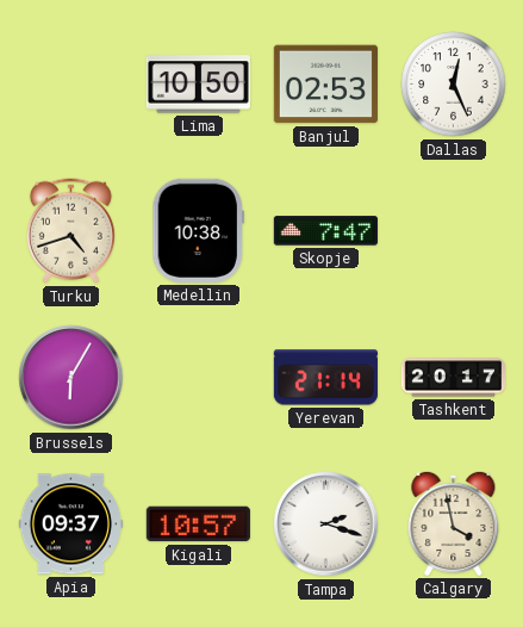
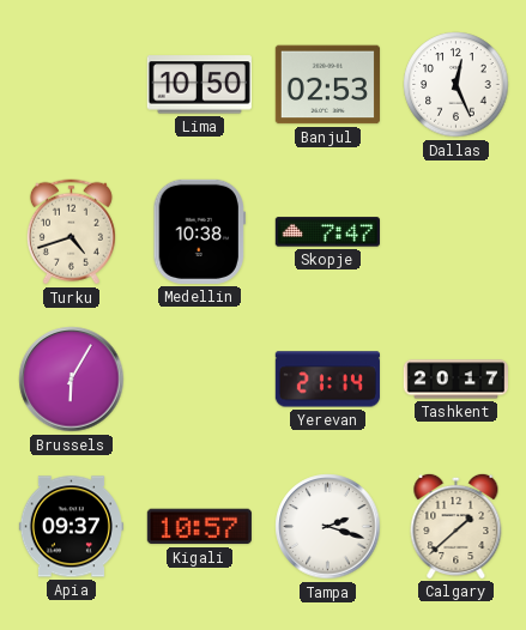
Calgary: 3:58 -> 1:38 (457, 526)
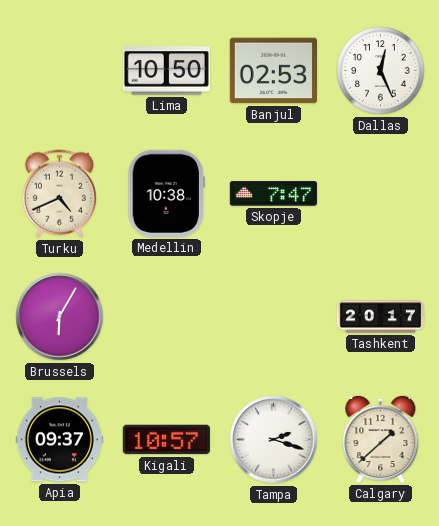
Turku: 4:42 -> 4:41 (59, 194)
Yerevan: 21:14 -> none (327, 380)
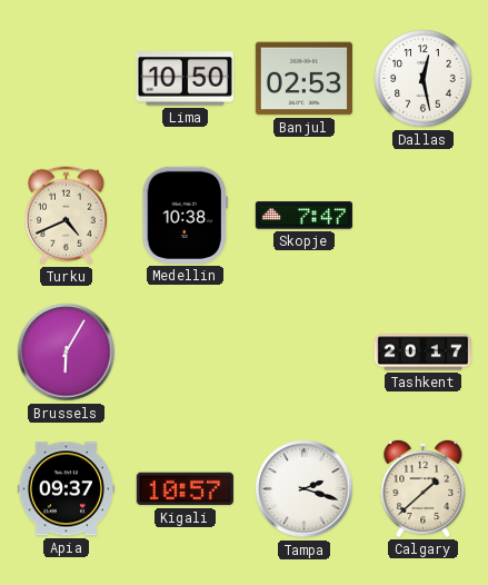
Dallas: 12:26 -> 12:28 (424, 79)
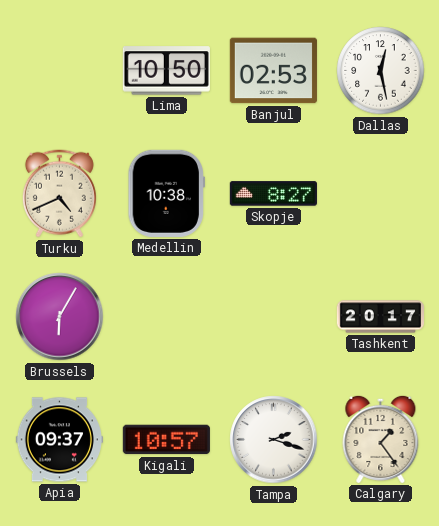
Skopje: 7:47 -> 8:27 (273, 194)
Calgary: 1:38 -> 1:24 (381, 439)
